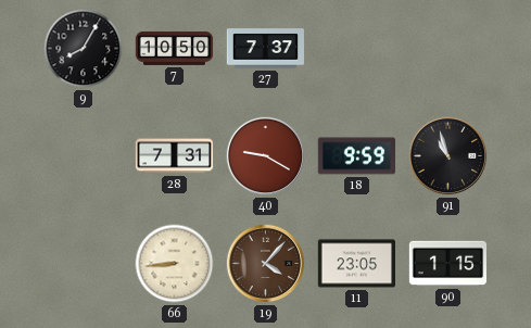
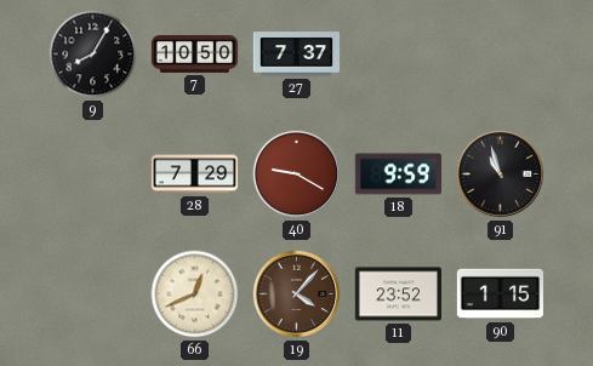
28: 7:31 -> 7:29 (195, 175)
66: 8:44 -> 12:41 (195, 294)
11: 23:05 -> 23:52 (398, 294)
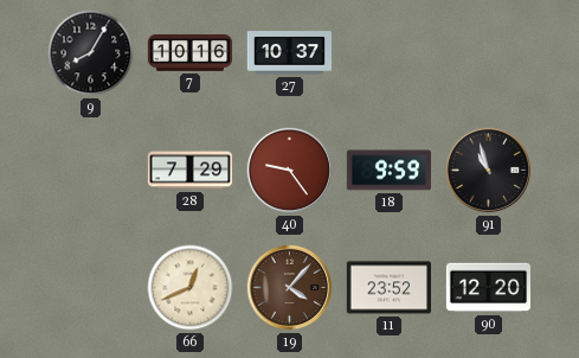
7: 10:50 -> 10:16 (191, 52)
27: 7:37 -> 10:37 (289, 53)
40: 9:20 -> 9:24 (290, 171)
90: 1:15 -> 12:20 (488, 288)
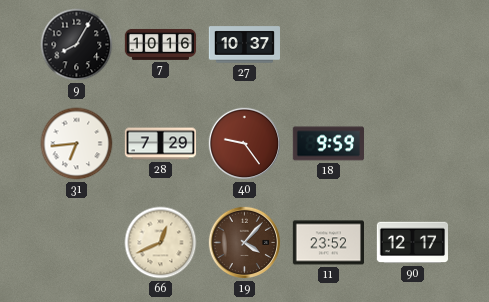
31: none -> 6:44 (77, 144)
91: 10:57 -> none (489, 171)
90: 12:20 -> 12:17 (412, 243)
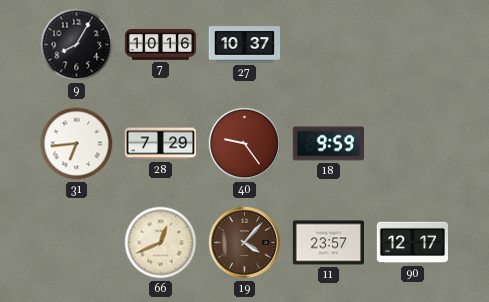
11: 23:52 -> 23:57 (328, 243)
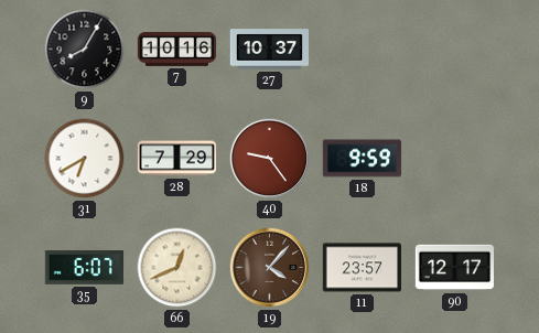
31: 6:44 -> 6:40 (85, 159)
35: none -> 6:07 (84, 268)
